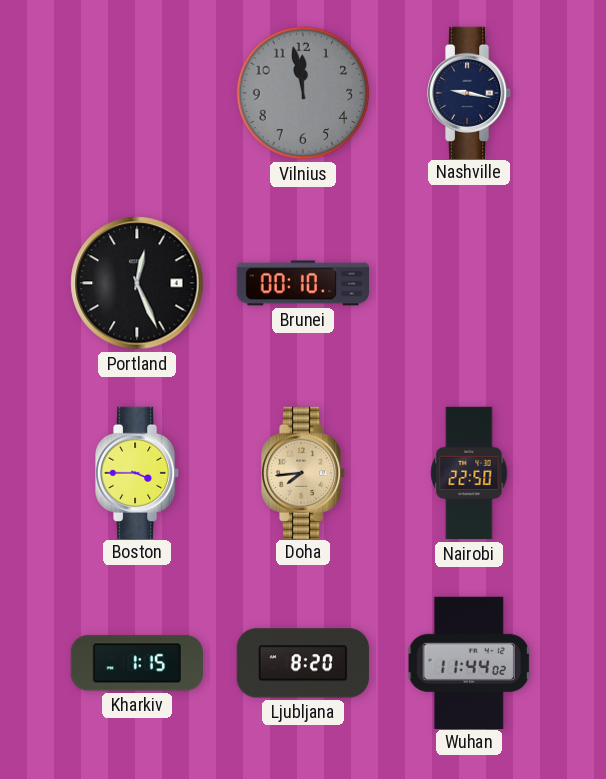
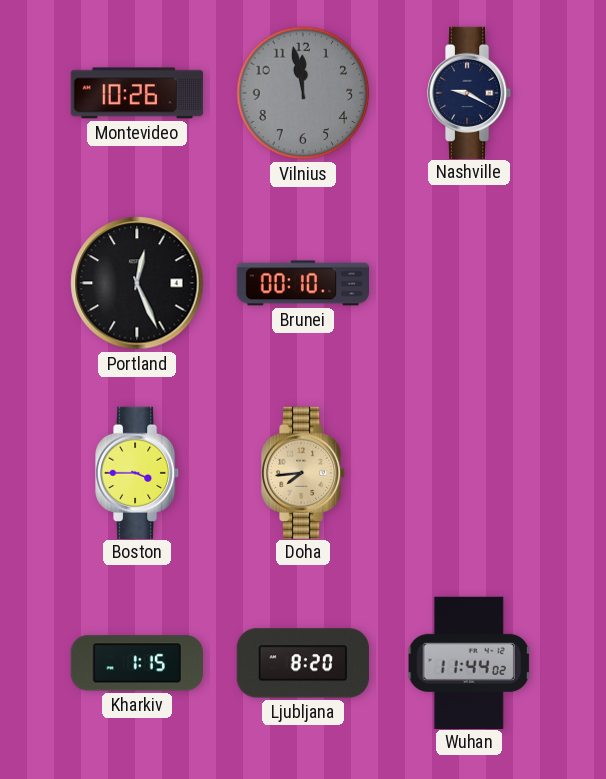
Montevideo: none -> 10:26 (136, 93)
Nashville: 9:17 -> 9:20 (469, 92)
Nairobi: 22:50 -> none (469, 473)
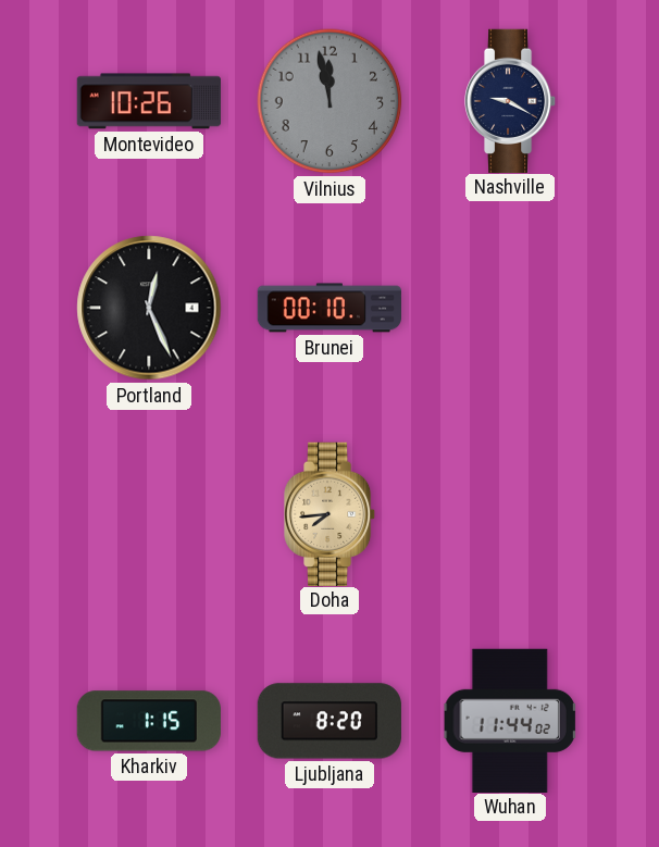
Boston: 3:45 -> none (137, 472)
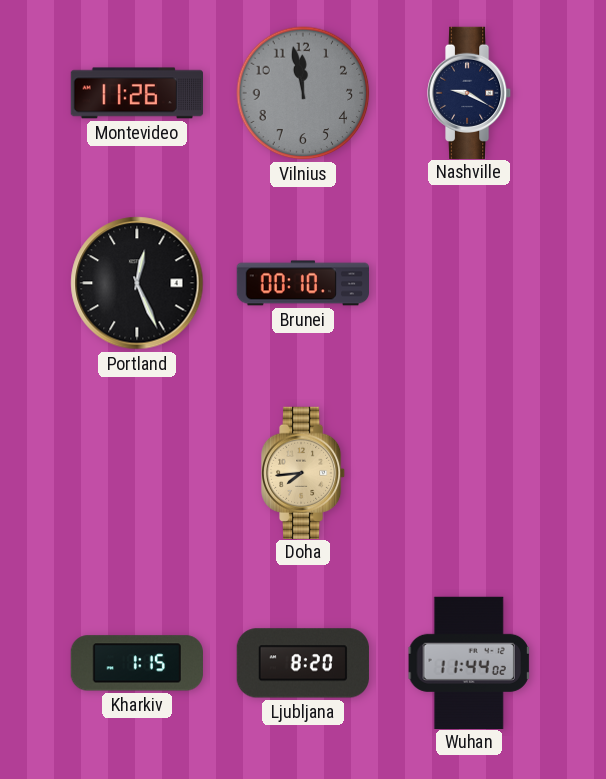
Montevideo: 10:26 -> 11:26 (136, 93)
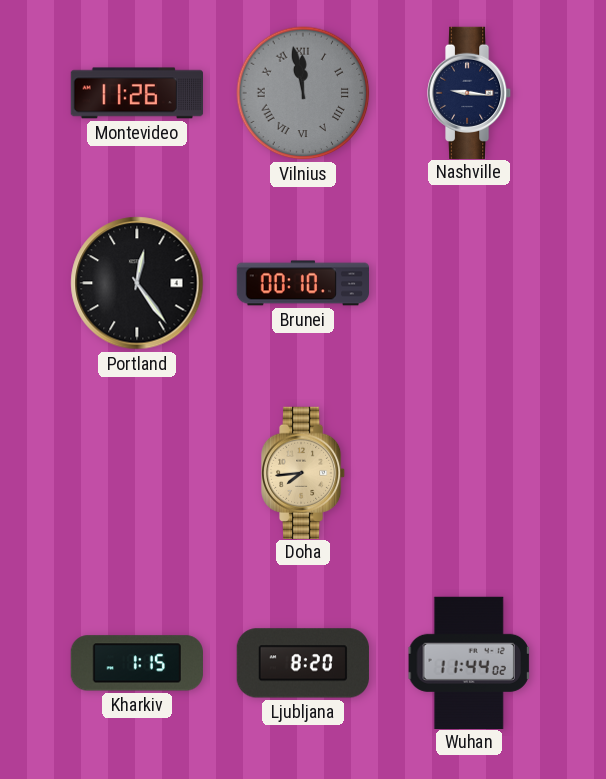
Vilnius numerals: Arabic -> Roman (303, 93)
Nashville: 9:20 -> 9:16 (469, 92)
Portland: 12:26 -> 12:24 (137, 283)
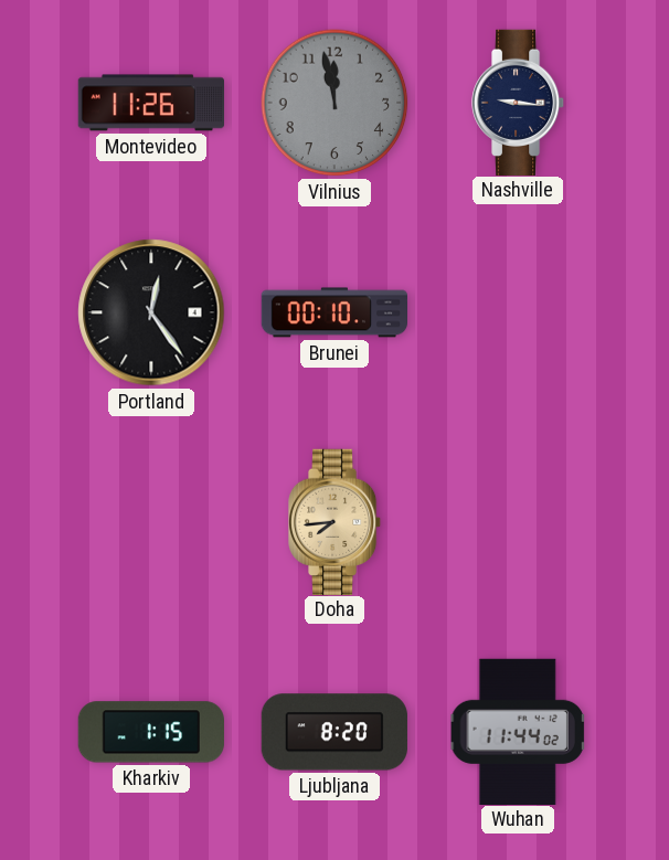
Vilnius numerals: Roman -> Arabic (334, 103)
